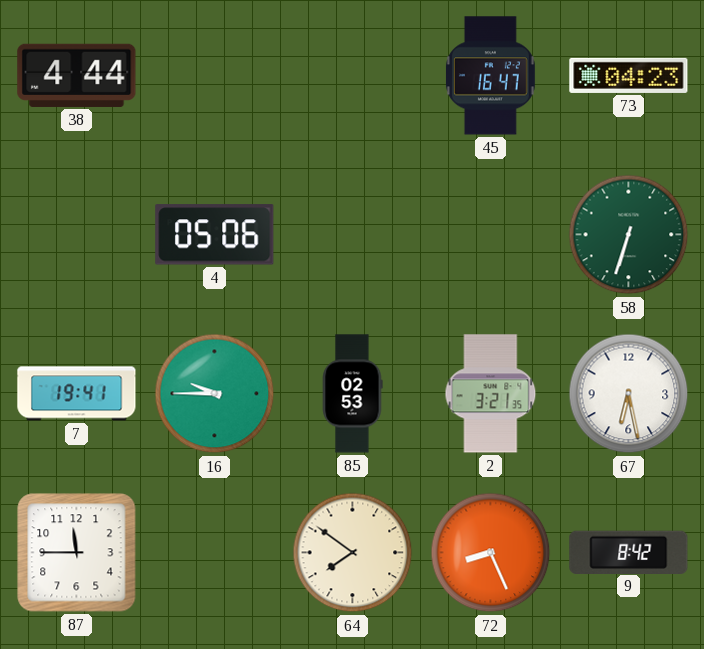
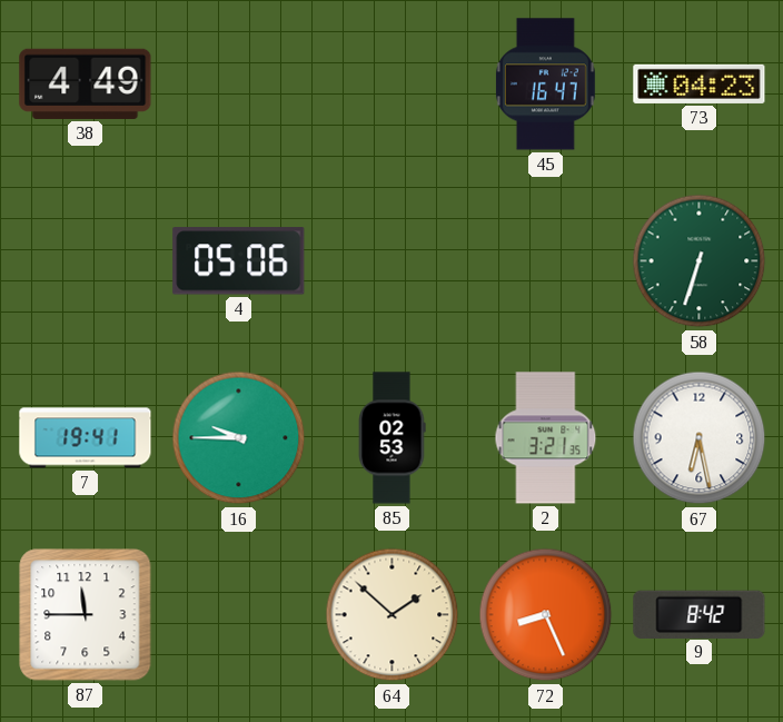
38: 4:44 -> 4:49 (86, 83)
64: 7:51 -> 1:52 (393, 615)
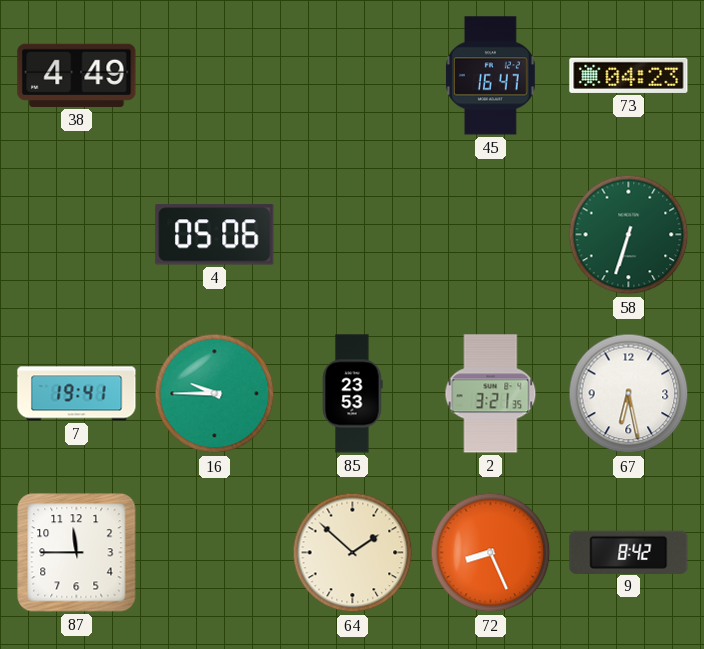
85: 02:53 -> 23:53 (352, 394)
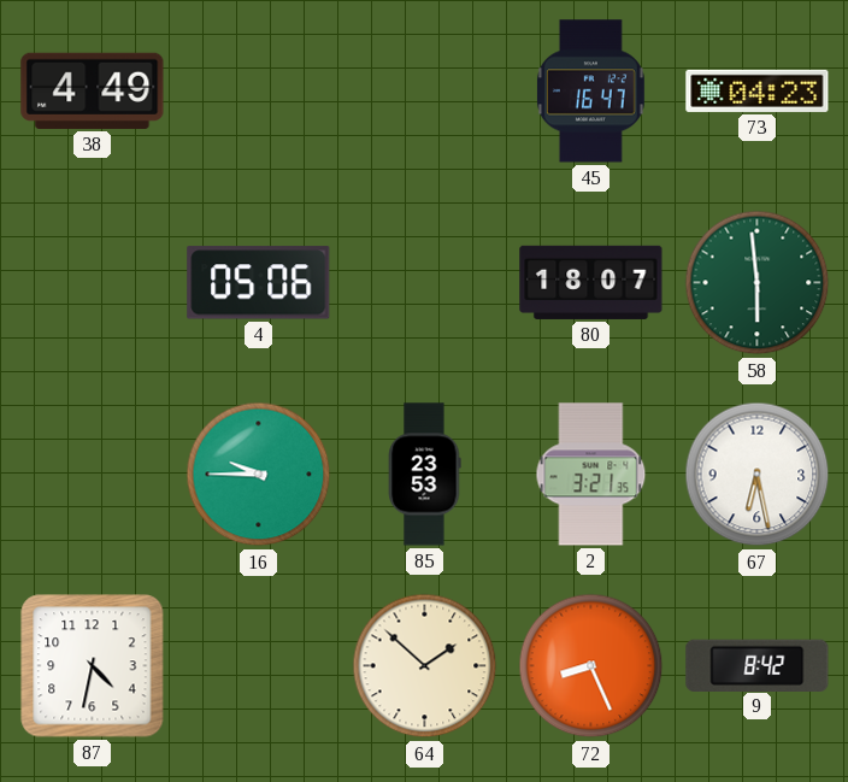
80: none -> 18:07 (591, 282)
58: 6:33 -> 5:59 (758, 283)
7: 19:41 -> none (77, 394)
87: 11:45 -> 4:32 (93, 666)
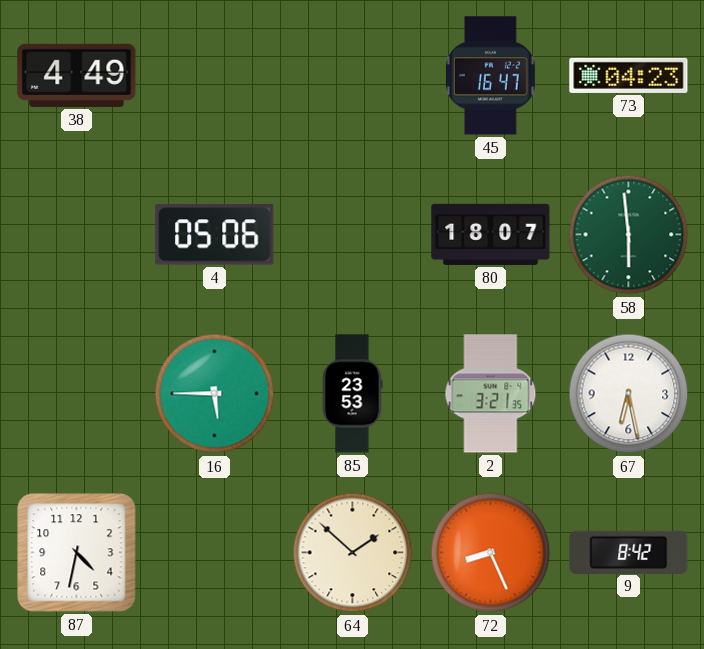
16: 9:45 -> 5:45 (215, 394)
